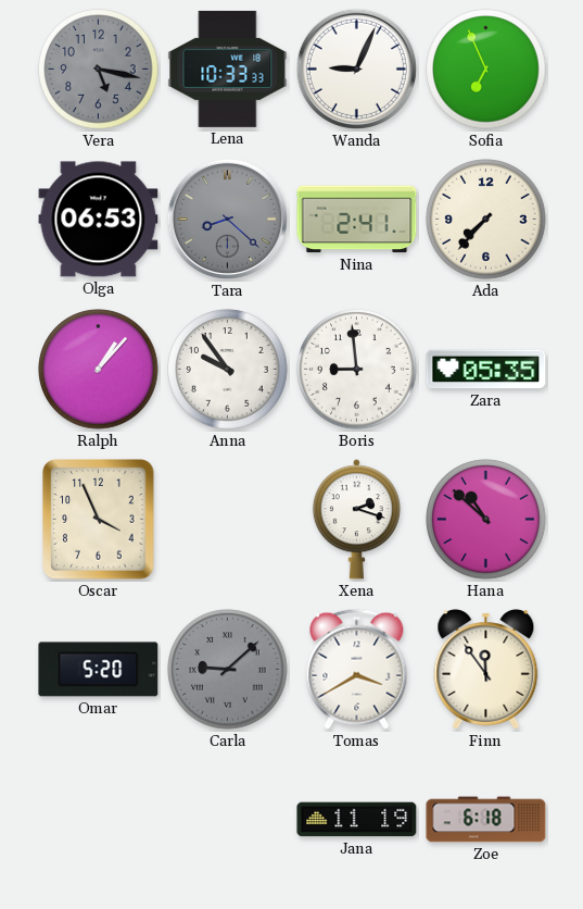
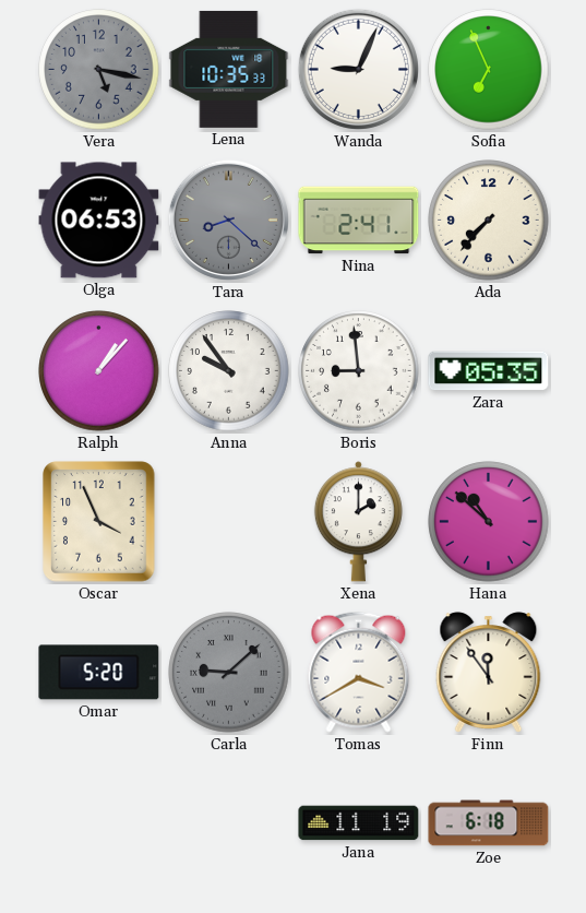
Lena: 10:33 -> 10:35 (229, 69)
Xena: 2:18 -> 2:00 (358, 522)
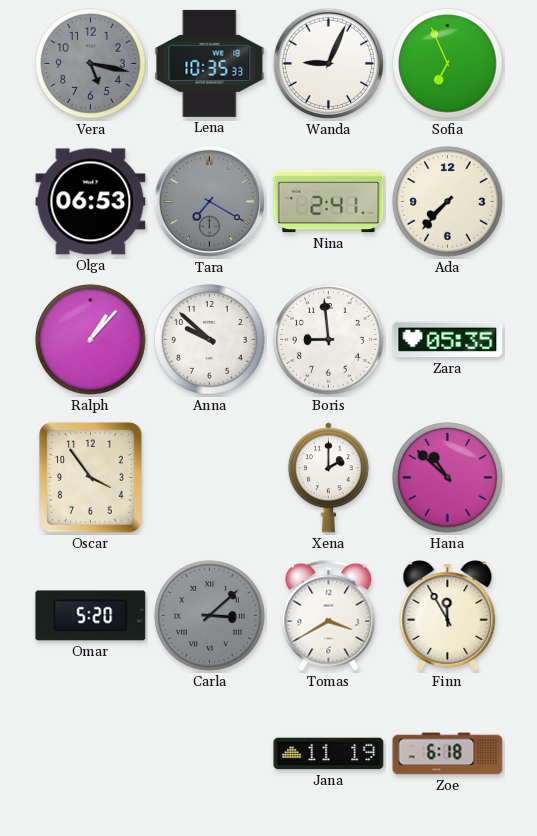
Tara: 8:22 -> 7:20 (209, 201)
Anna: 9:54 -> 9:52 (210, 340)
Oscar: 3:56 -> 3:54 (91, 478)
Carla: 9:08 -> 3:08 (210, 616)
Finn: 11:54 -> 11:55 (448, 616)
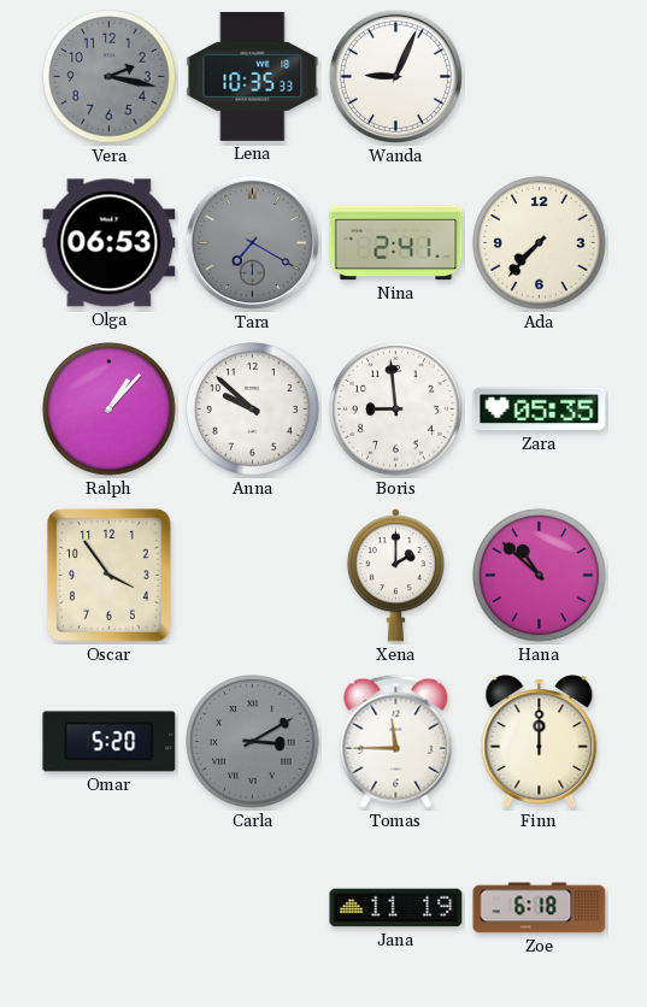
Vera: 5:17 -> 2:17 (110, 77)
Sofia: 6:56 -> none (448, 64)
Carla: 3:08 -> 3:10 (253, 742)
Tomas: 3:40 -> 11:45 (396, 741)
Finn: 11:55 -> 12:00 (540, 742)
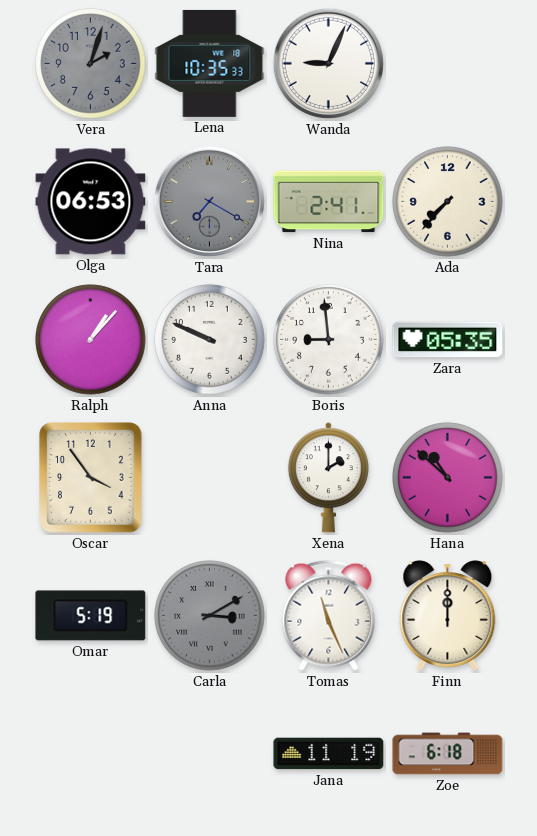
Vera: 2:17 -> 2:03 (91, 64)
Anna: 9:52 -> 9:49 (210, 340)
Omar: 5:20 -> 5:19 (91, 616)
Tomas: 11:45 -> 11:26 (329, 615)
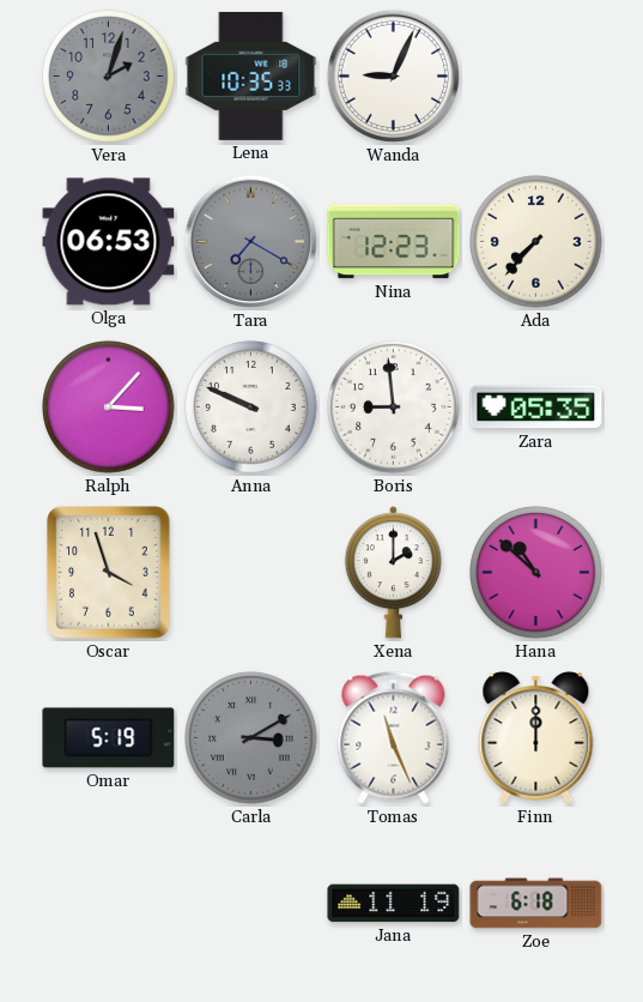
Nina: 2:41 -> 12:23 (394, 242)
Ralph: 1:07 -> 3:07 (109, 408)
Oscar: 3:54 -> 3:57 (109, 573)
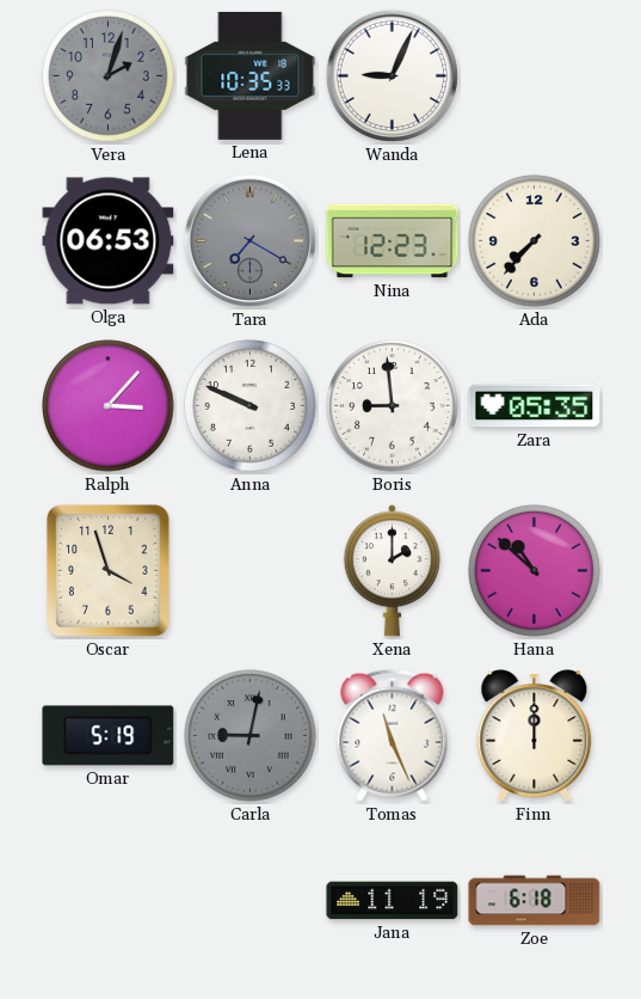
Carla: 3:10 -> 9:02 (251, 736)
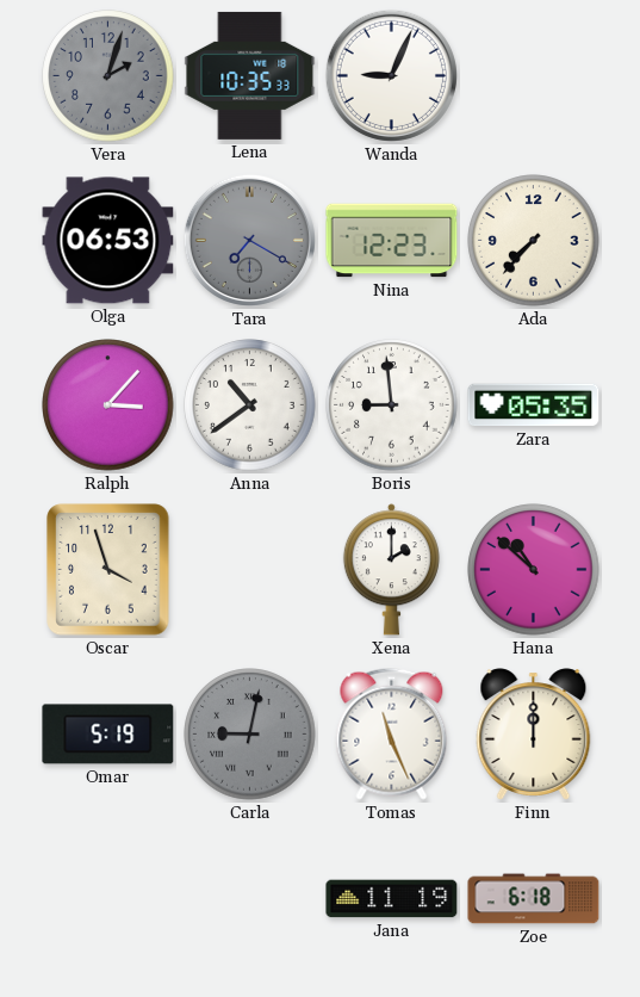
Anna: 9:49 -> 10:39 (250, 405)
